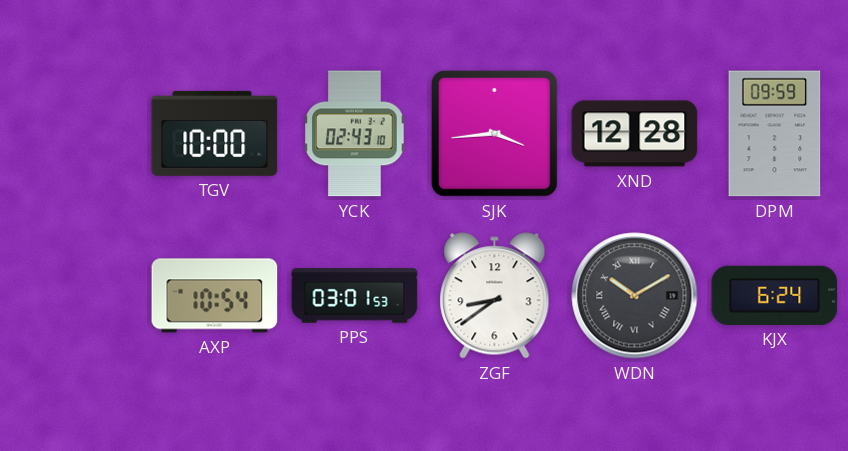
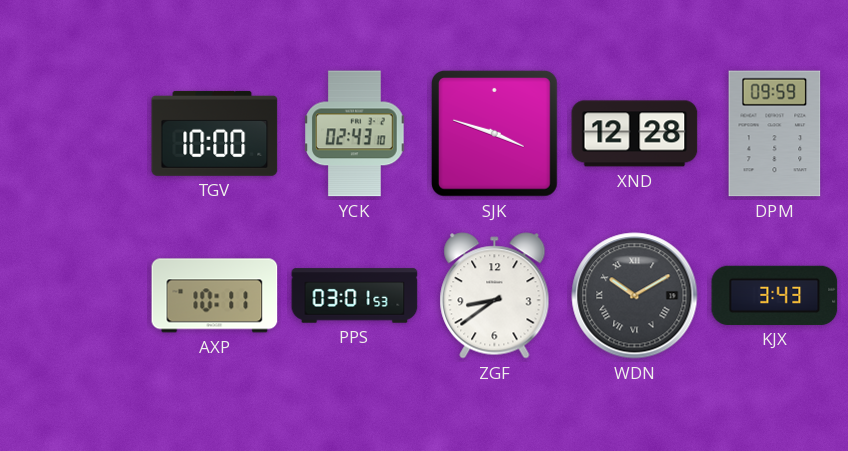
SJK: 3:44 -> 3:48 (495, 134)
AXP: 10:54 -> 10:11 (215, 296)
KJX: 6:24 -> 3:43 (775, 295)
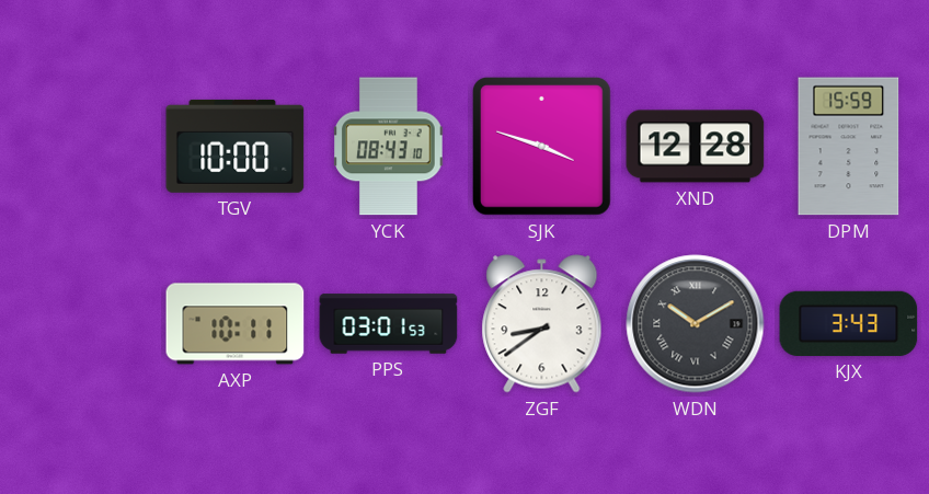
YCK: 02:43 -> 08:43 (389, 147)
DPM: 09:59 -> 15:59 (849, 147)
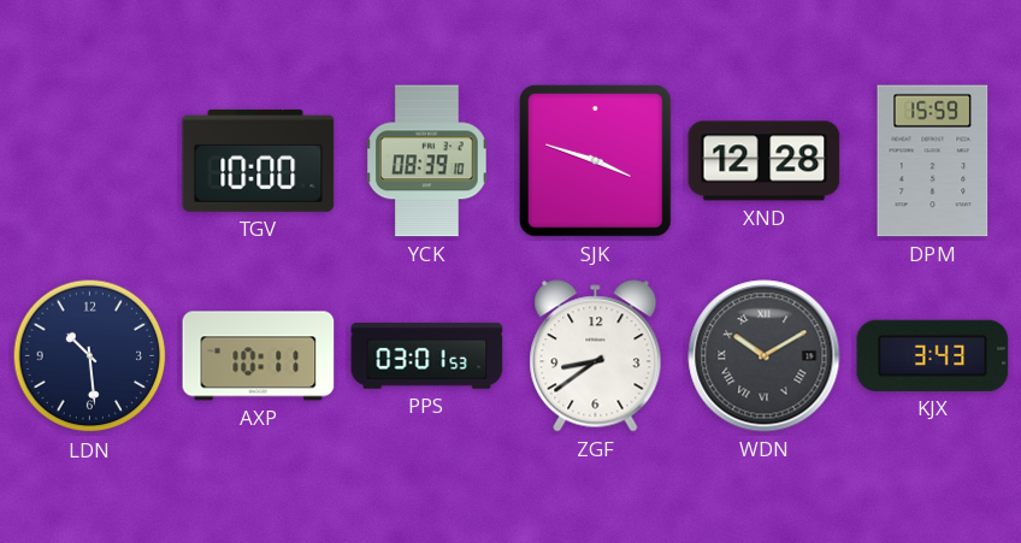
YCK: 08:43 -> 08:39 (427, 161)
LDN: none -> 10:29 (90, 356)
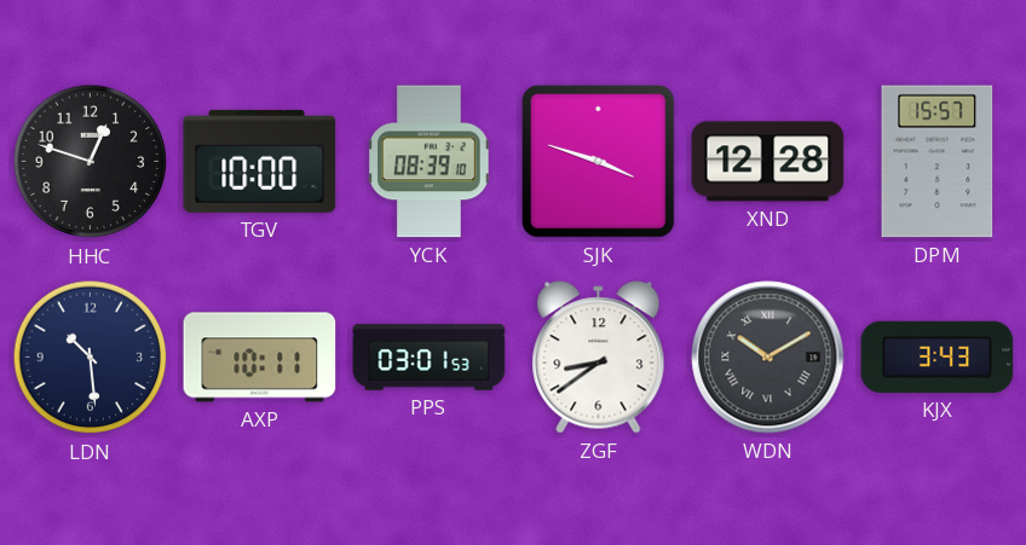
HHC: none -> 12:48 (91, 162)
DPM: 15:59 -> 15:57 (938, 162)
